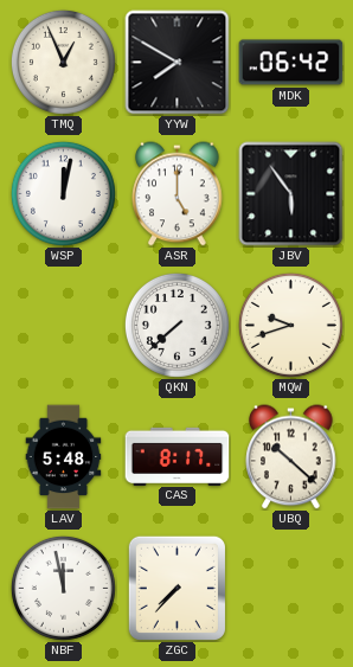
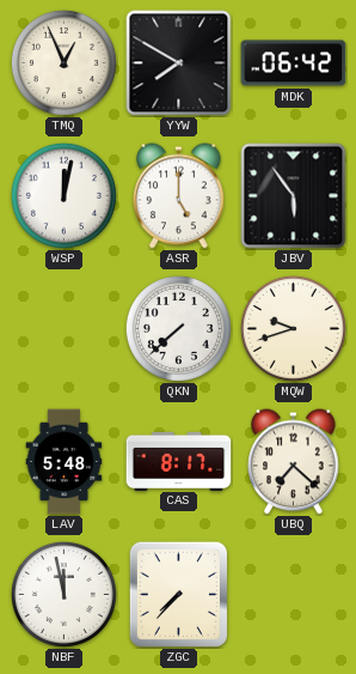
UBQ: 10:22 -> 7:22 (294, 462)
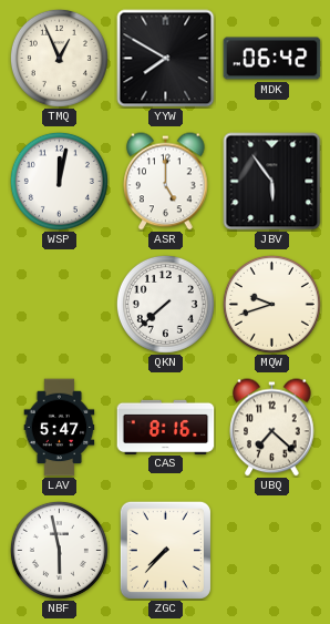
LAV: 5:48 -> 5:47 (60, 428)
CAS: 8:17 -> 8:16 (166, 427)
NBF: 11:58 -> 5:58 (59, 550)
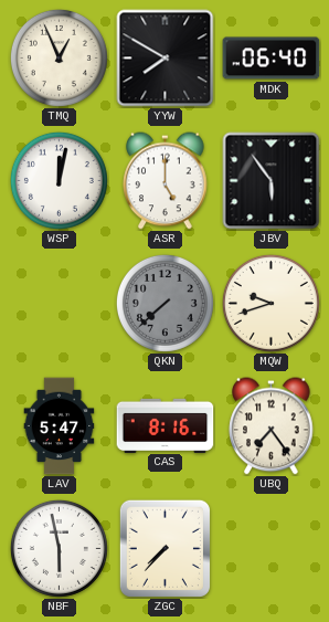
MDK: 06:42 -> 06:40 (272, 59)
QKN dial: white -> grey (164, 303)
UBQ: 7:22 -> 7:24 (272, 426)
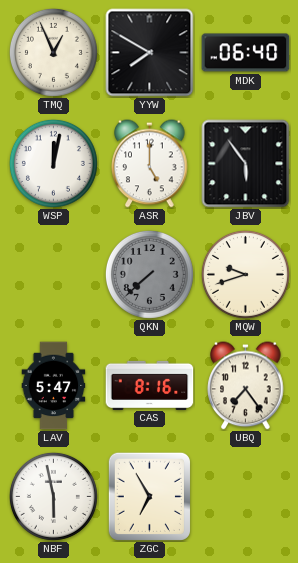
ZGC: 7:37 -> 6:55 (149, 496)
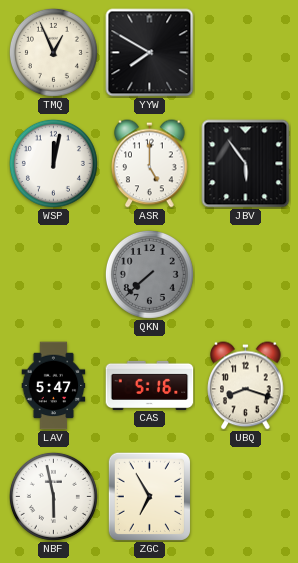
MDK: 06:40 -> none (246, 53)
MQW: 9:42 -> none (245, 274)
CAS: 8:16 -> 5:16 (150, 385)
UBQ: 7:24 -> 8:18 (246, 386)
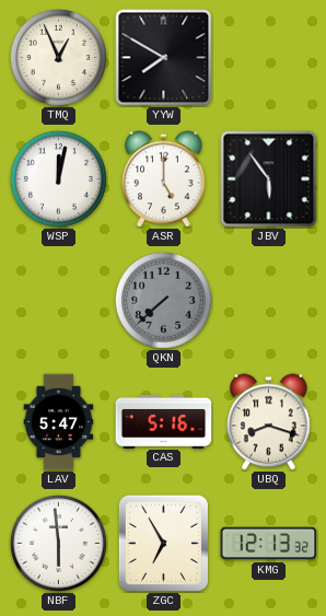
NBF: 5:58 -> 5:59 (58, 543)
KMG: none -> 12:13 (269, 544)
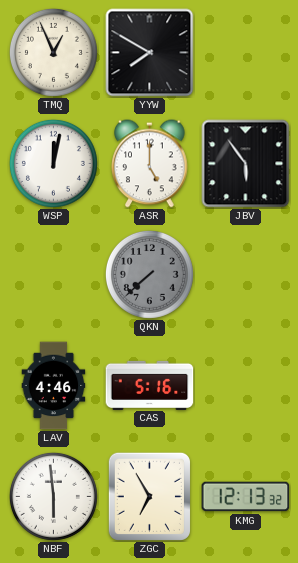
LAV: 5:47 -> 4:46 (54, 386)
UBQ: 8:18 -> none (269, 422)
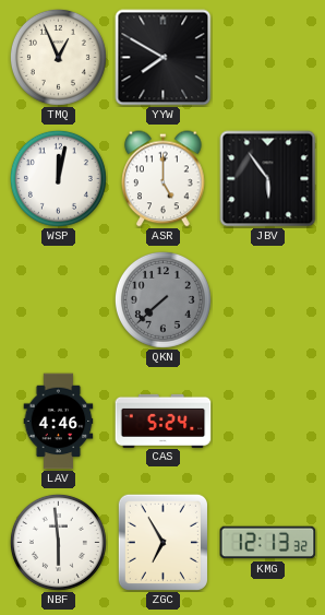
CAS: 5:16 -> 5:24 (164, 421)
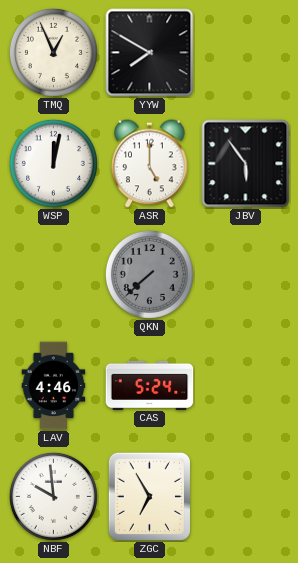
NBF: 5:59 -> 9:59 (53, 496)
KMG: 12:13 -> none (268, 543)
